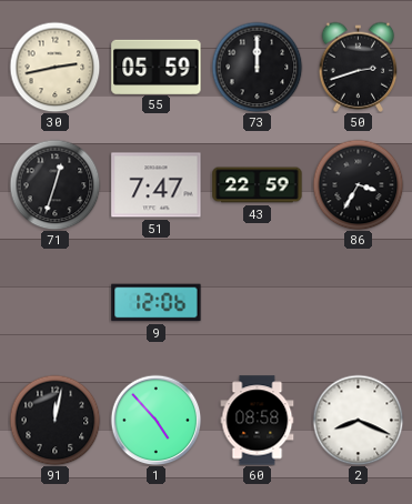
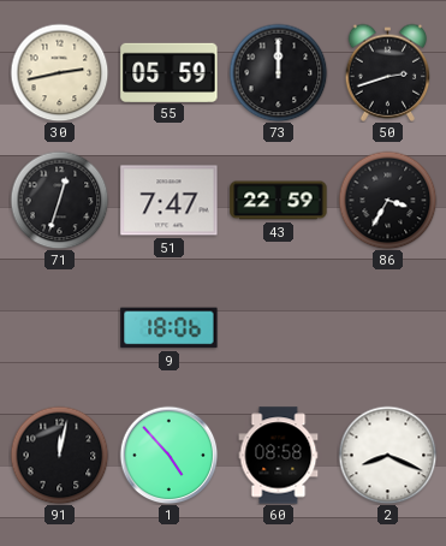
9: 12:06 -> 18:06 (170, 328)
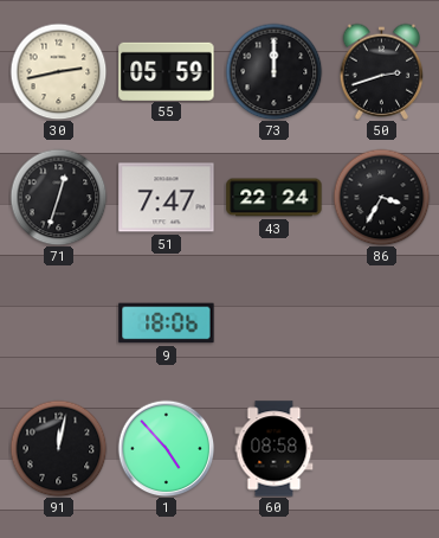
43: 22:59 -> 22:24 (275, 198)
2: 8:19 -> none (387, 455)
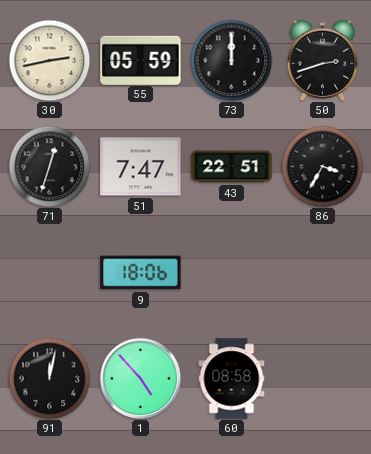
43: 22:24 -> 22:51 (232, 167)
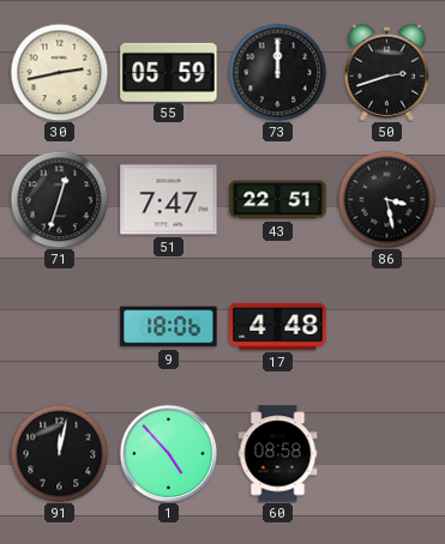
86: 3:35 -> 3:28 (386, 199)
17: none -> 4:48 (278, 326)
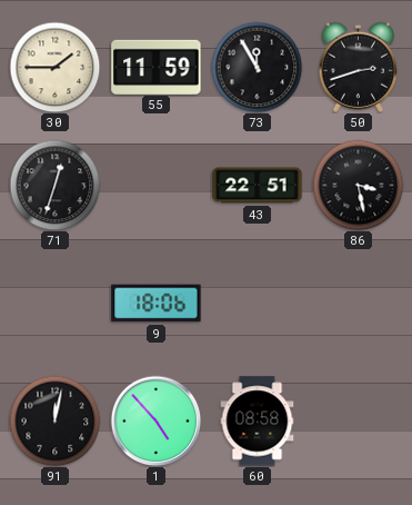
30: 2:43 -> 1:45 (54, 67)
55: 05:59 -> 11:59 (157, 67)
73: 12:00 -> 11:55 (257, 67)
51: 7:47 -> none (169, 200)
17: 4:48 -> none (278, 326)
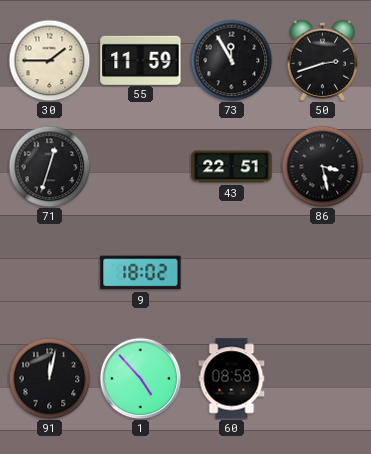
9: 18:06 -> 18:02 (141, 273)
